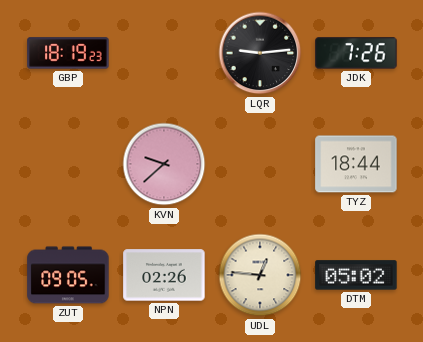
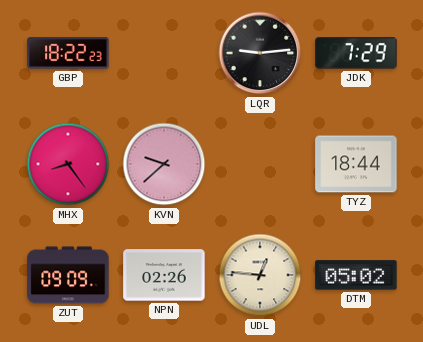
GBP: 18:19 -> 18:22 (68, 53)
JDK: 7:26 -> 7:29 (356, 53)
MHX: none -> 8:24 (68, 164)
ZUT: 09:05 -> 09:09 (68, 275)
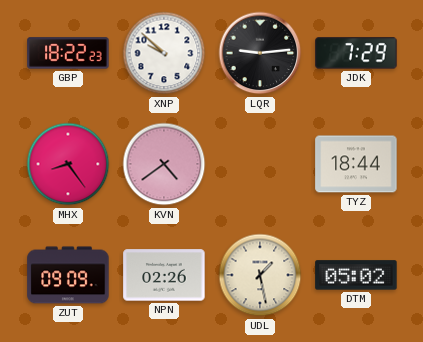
XNP: none -> 9:52 (164, 53)
KVN: 9:38 -> 4:39 (164, 164)
UDL: 12:46 -> 1:28 (260, 275)
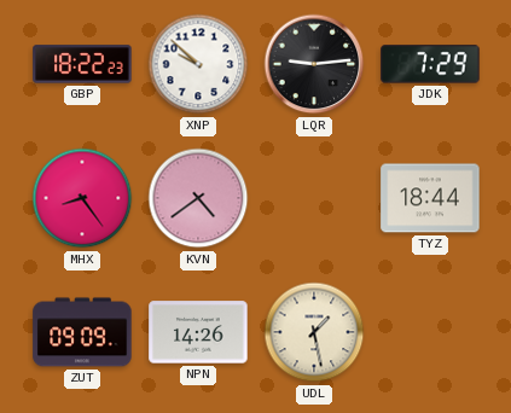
NPN: 02:26 -> 14:26 (198, 332)
DTM: 05:02 -> none (356, 275)
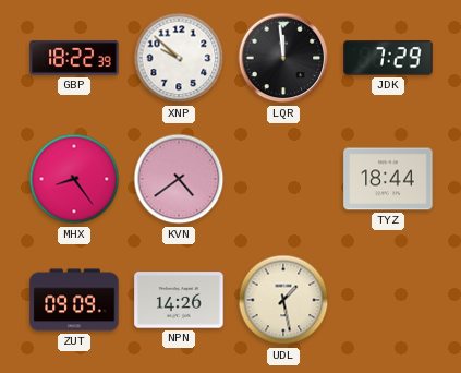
GBP: 18:22:23 -> 18:22:39 (74, 58)
LQR: 9:14 -> 11:59 (283, 58)
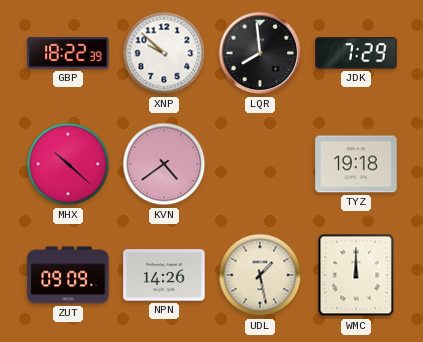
LQR: 11:59 -> 7:59 (260, 53)
MHX: 8:24 -> 10:22 (68, 164)
TYZ: 18:44 -> 19:18 (356, 164)
WMC: none -> 12:00 (356, 275)
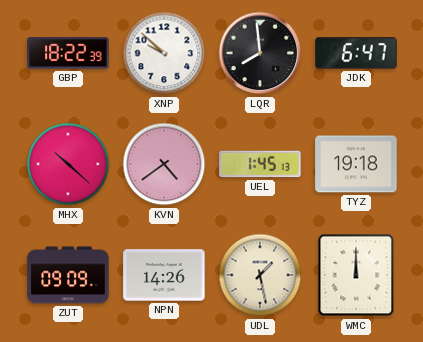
JDK: 7:29 -> 6:47 (356, 53)
UEL: none -> 1:45 (260, 164)
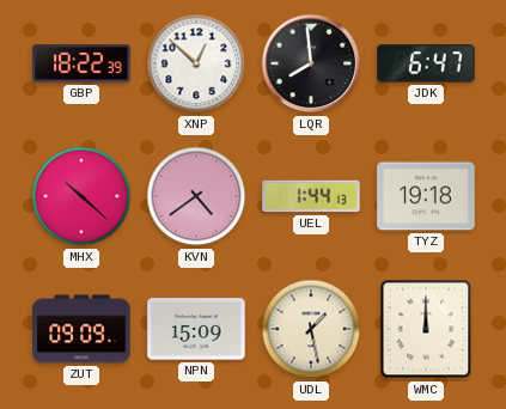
XNP: 9:52 -> 12:52 (196, 63)
UEL: 1:45 -> 1:44 (311, 196)
NPN: 14:26 -> 15:09 (196, 329)
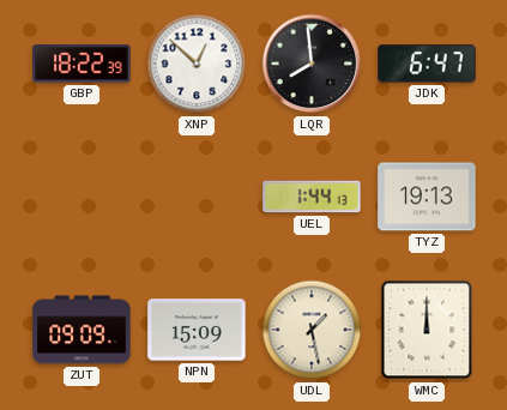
MHX: 10:22 -> none (81, 196)
KVN: 4:39 -> none (196, 196)
TYZ: 19:18 -> 19:13 (427, 197)
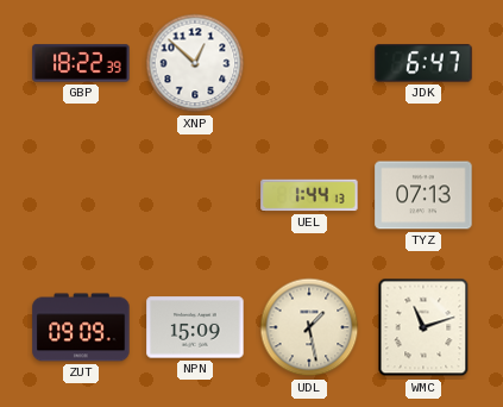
LQR: 7:59 -> none (312, 64)
TYZ: 19:13 -> 07:13 (423, 195)
WMC: 12:00 -> 11:12 (423, 327)
